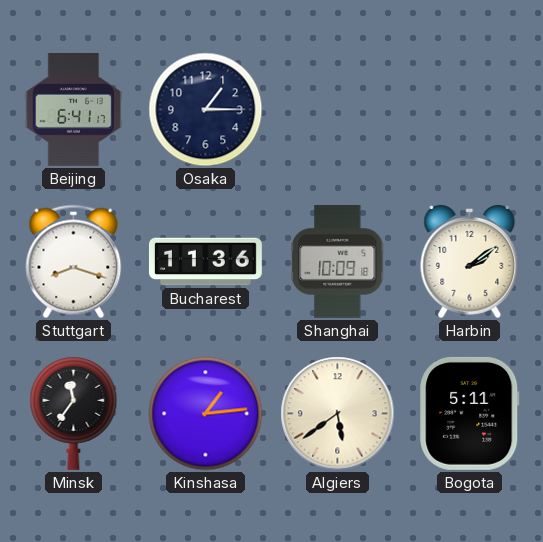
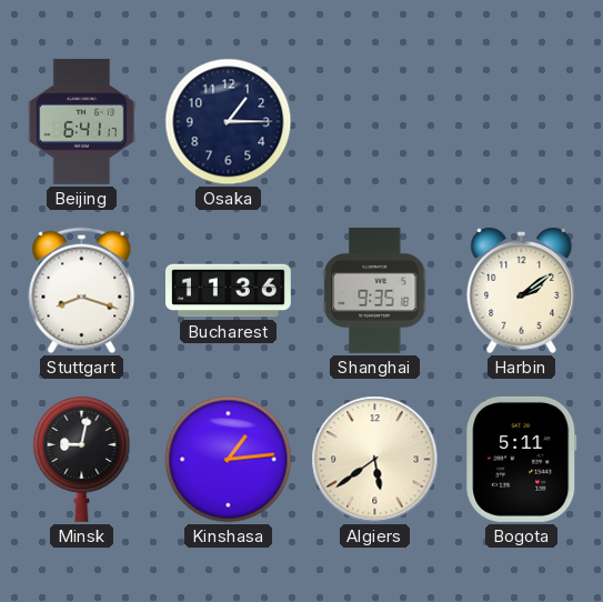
Shanghai: 10:09 -> 9:35 (375, 290)
Minsk: 11:36 -> 9:02 (82, 459)
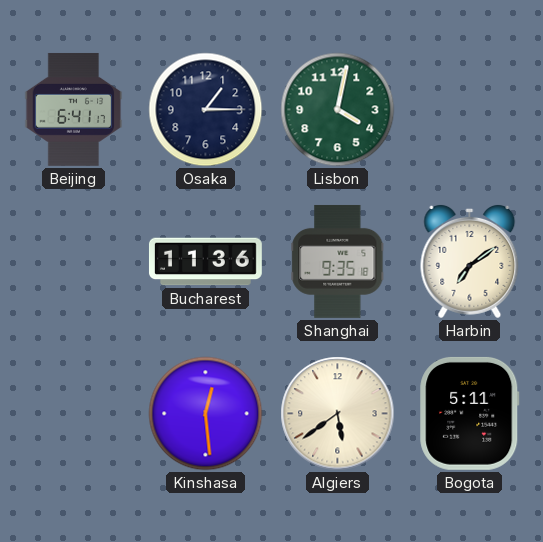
Lisbon: none -> 4:02 (338, 110)
Stuttgart: 8:18 -> none (82, 291)
Harbin: 2:09 -> 7:09 (470, 261)
Minsk: 9:02 -> none (82, 459)
Kinshasa: 1:14 -> 12:29 (206, 414)
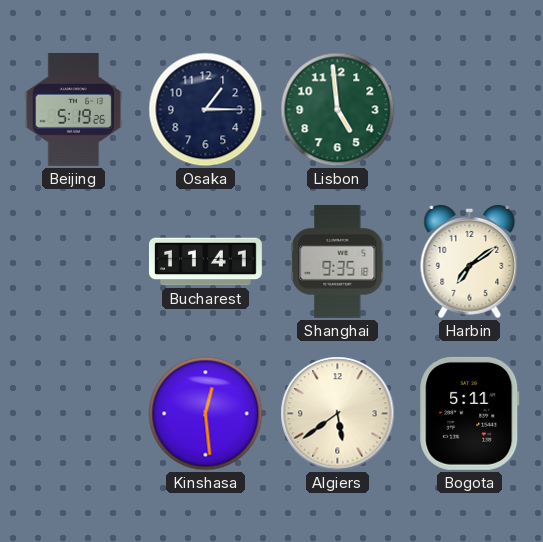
Beijing: 6:41 -> 5:19 (74, 109)
Lisbon: 4:02 -> 4:59 (338, 110)
Bucharest: 11:36 -> 11:41 (205, 262)
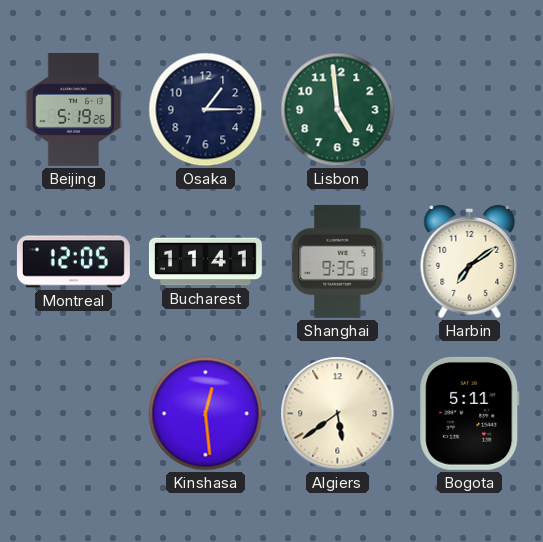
Montreal: none -> 12:05 (73, 262)
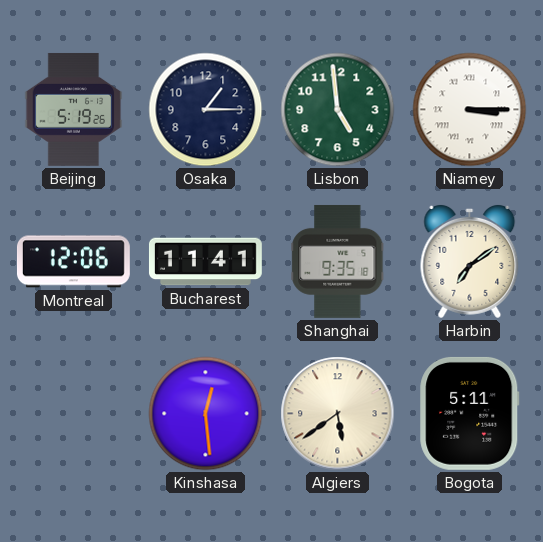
Niamey: none -> 3:15 (470, 110)
Montreal: 12:05 -> 12:06 (73, 262)
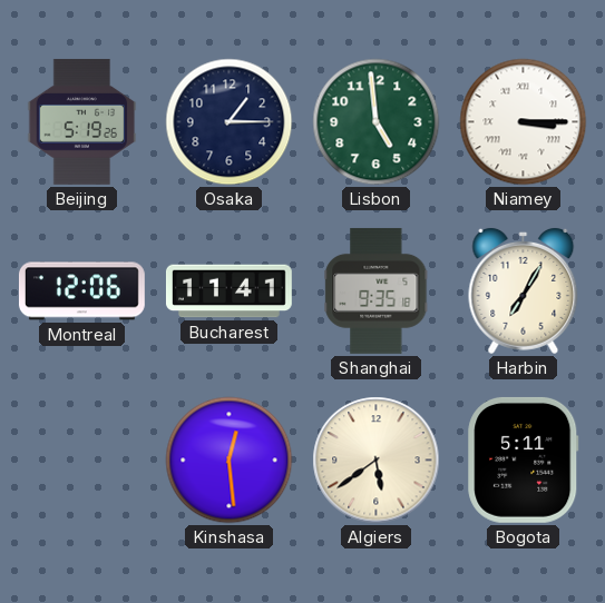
Harbin: 7:09 -> 7:05 (524, 290)
